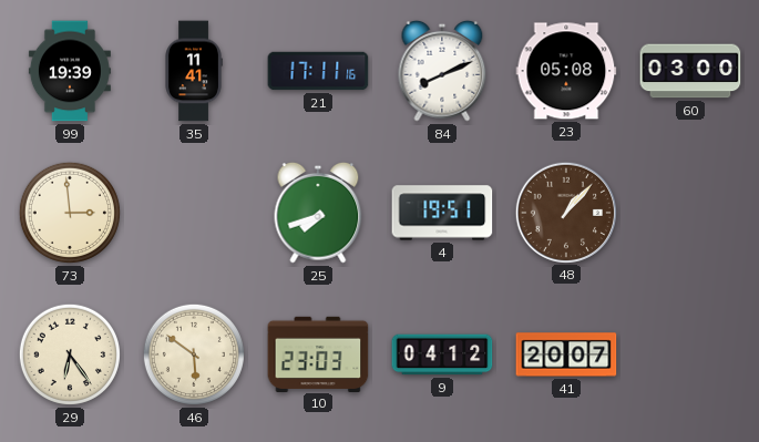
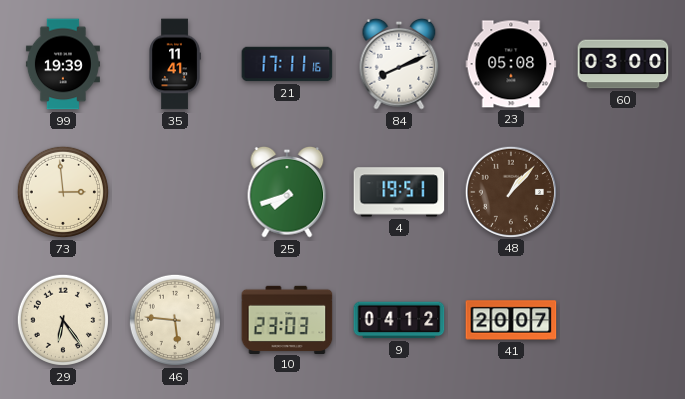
46: 5:51 -> 5:46 (175, 320)
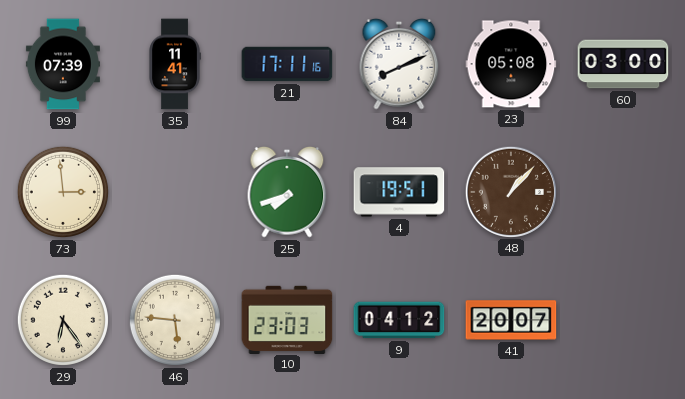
99: 19:39 -> 07:39 (63, 64)
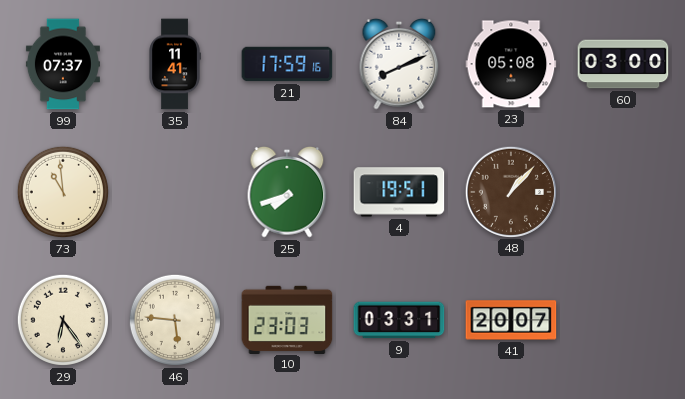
99: 07:39 -> 07:37 (63, 64)
21: 17:11 -> 17:59 (287, 64)
73: 2:59 -> 10:59 (63, 192)
9: 04:12 -> 03:31 (399, 320)
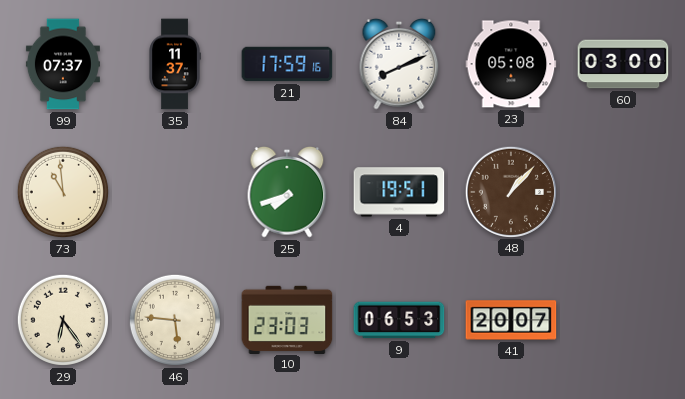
35: 11:41 -> 11:37 (175, 64)
9: 03:31 -> 06:53 (399, 320)
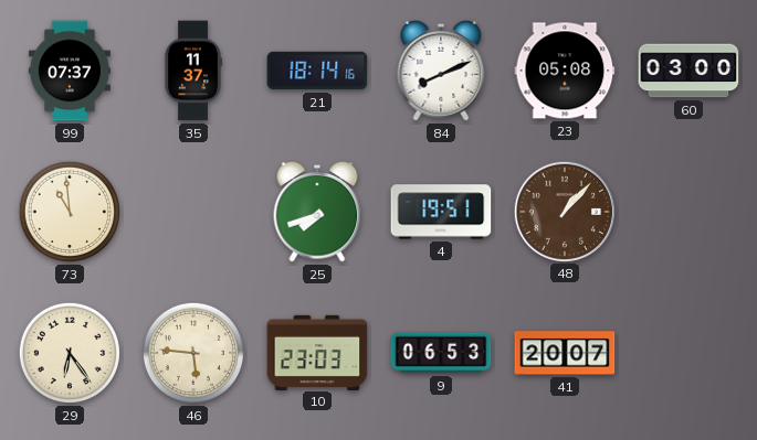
21: 17:59 -> 18:14 (317, 71)
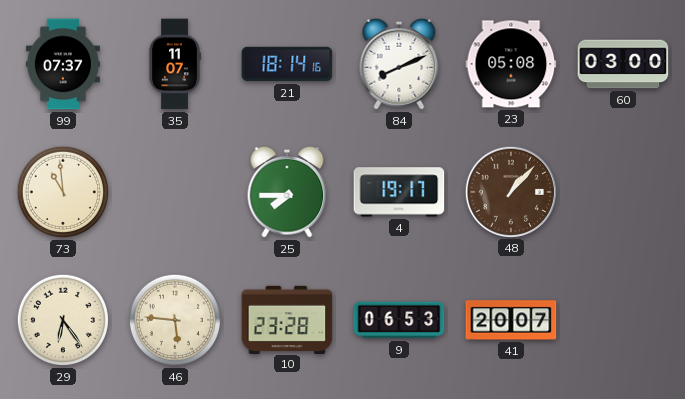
35: 11:37 -> 11:07 (175, 64)
25: 7:42 -> 7:45 (287, 192)
4: 19:51 -> 19:17 (399, 192)
10: 23:03 -> 23:28 (287, 319)
